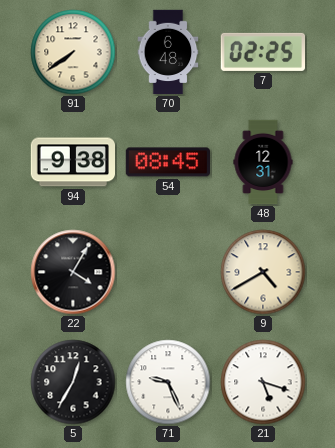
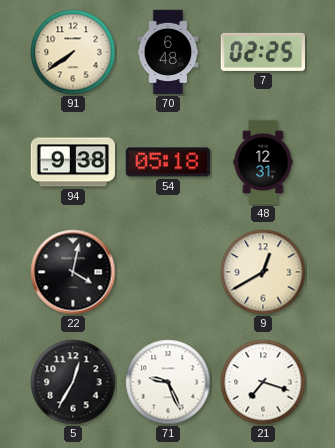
54: 08:45 -> 05:18 (167, 162)
22: 4:05 -> 4:02 (73, 272)
9: 4:40 -> 12:40 (263, 272)
21: 5:18 -> 7:18 (263, 382)
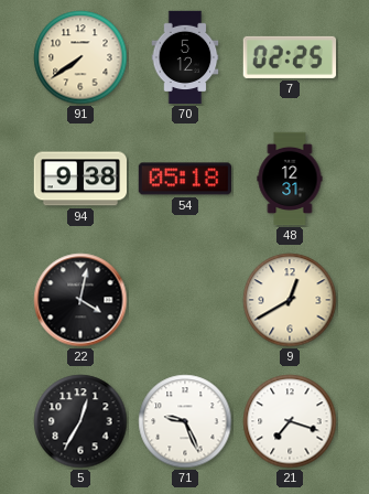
70: 6:48 -> 5:12 (185, 57)
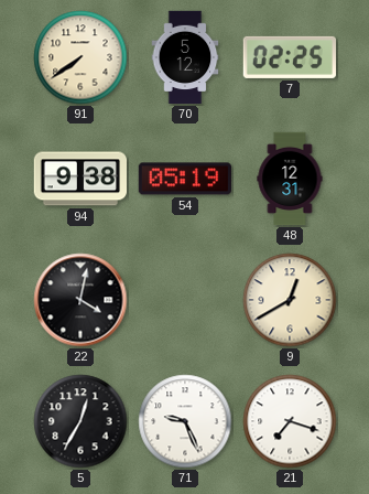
54: 05:18 -> 05:19 (184, 179)
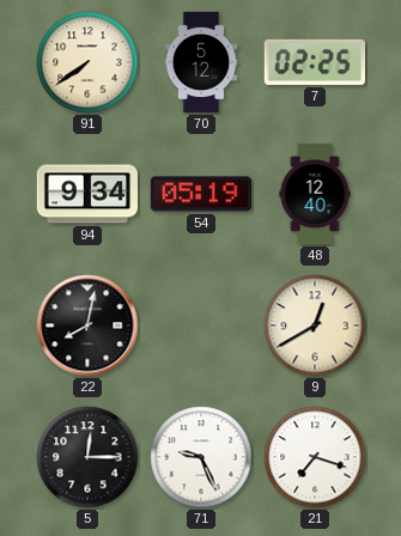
94: 9:38 -> 9:34 (86, 194)
48: 12:31 -> 12:40 (315, 194)
22: 4:02 -> 8:02 (87, 325)
5: 12:35 -> 12:15 (87, 457)
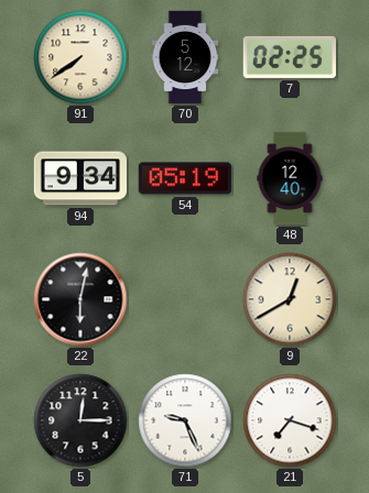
22: 8:02 -> 6:02 (80, 299)
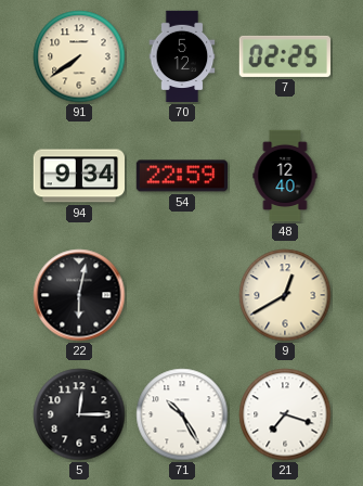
54: 05:19 -> 22:59 (181, 176)
71: 9:26 -> 10:25 (182, 414)
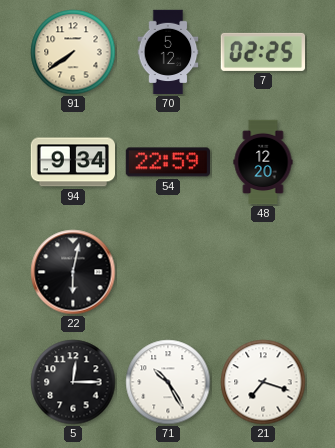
48: 12:40 -> 12:20 (263, 162)
9: 12:40 -> none (285, 295)
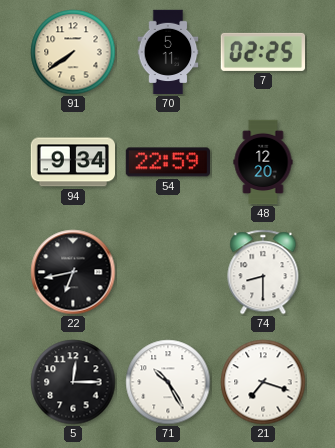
70: 5:12 -> 5:11 (168, 52)
22: 6:02 -> 6:43 (73, 272)
74: none -> 8:30 (263, 272)
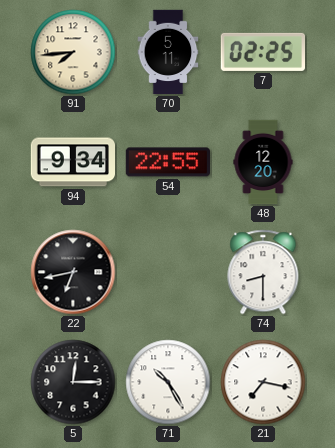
91: 7:39 -> 7:44 (73, 52)
54: 22:59 -> 22:55 (167, 162)
21: 7:18 -> 7:17 (263, 382)
